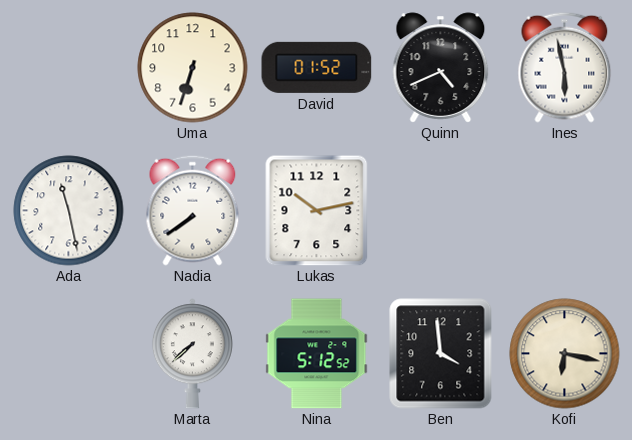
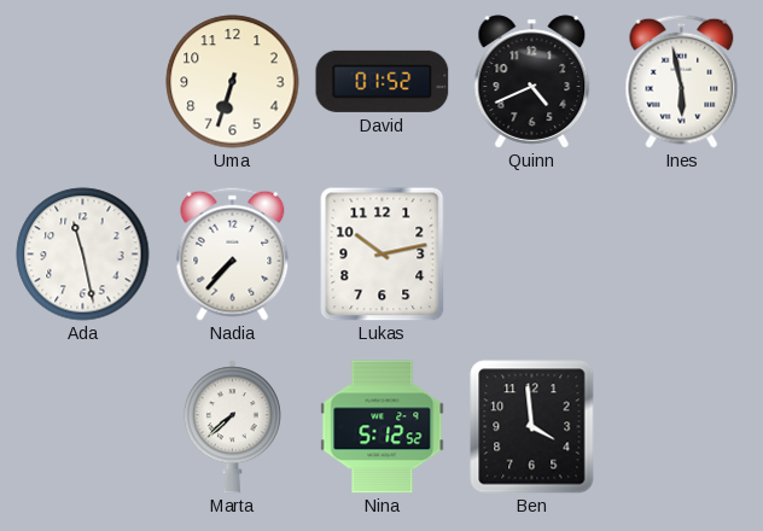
Nadia: 7:39 -> 7:37 (233, 253)
Kofi: 6:17 -> none (565, 354)
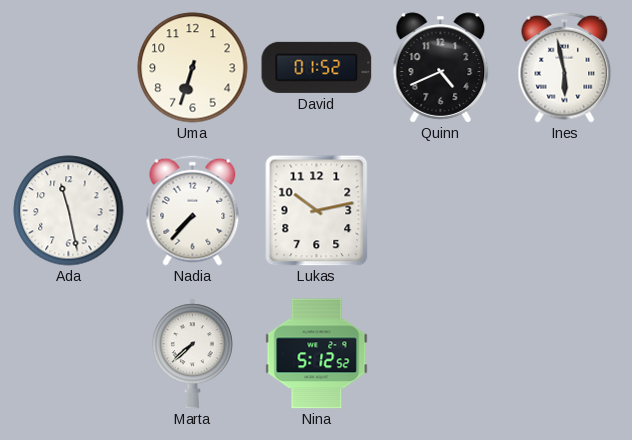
Ben: 3:59 -> none (532, 427)
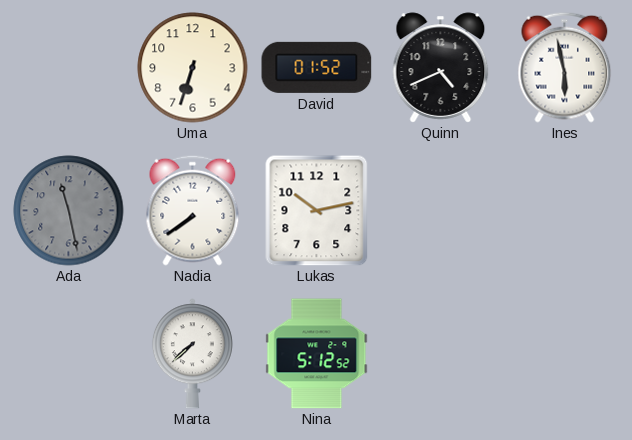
Ada dial: white -> grey (69, 211)
Nadia: 7:37 -> 7:39 (193, 210)
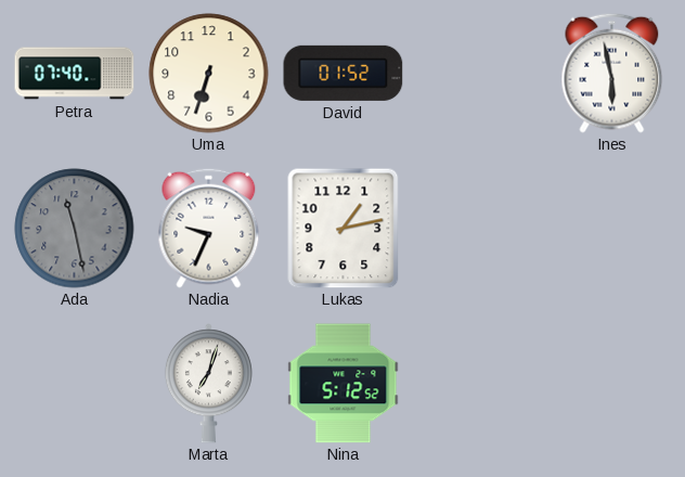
Petra: none -> 07:40 (75, 74)
Quinn: 4:41 -> none (441, 68)
Nadia: 7:39 -> 9:34 (209, 228)
Lukas: 10:13 -> 1:13 (344, 229)
Marta: 7:38 -> 7:03 (208, 384)
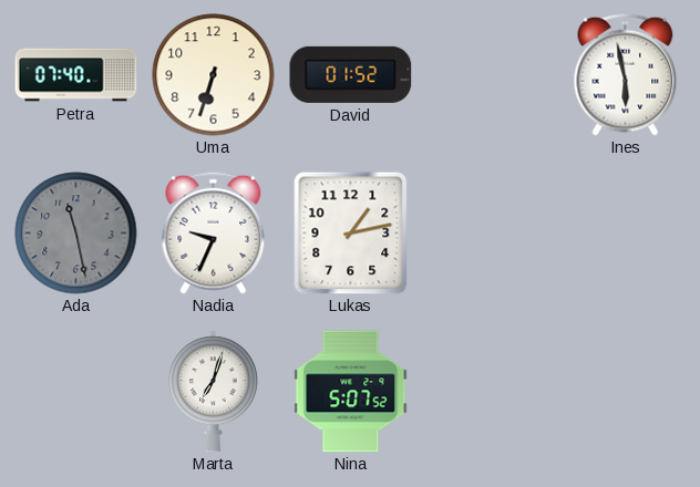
Nina: 5:12 -> 5:07 (351, 392)
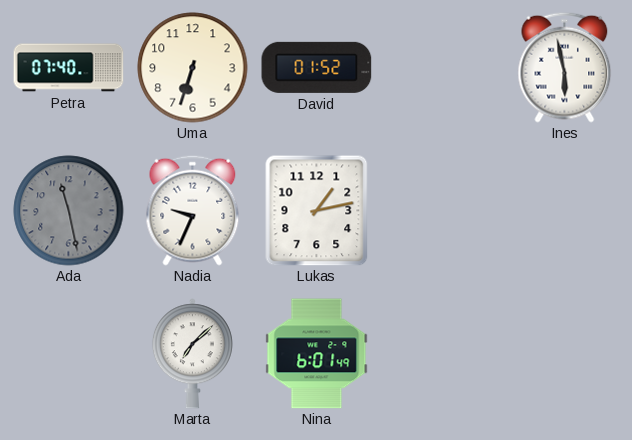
Marta: 7:03 -> 7:08 (192, 354)
Nina: 5:07 -> 6:01 (317, 354)
